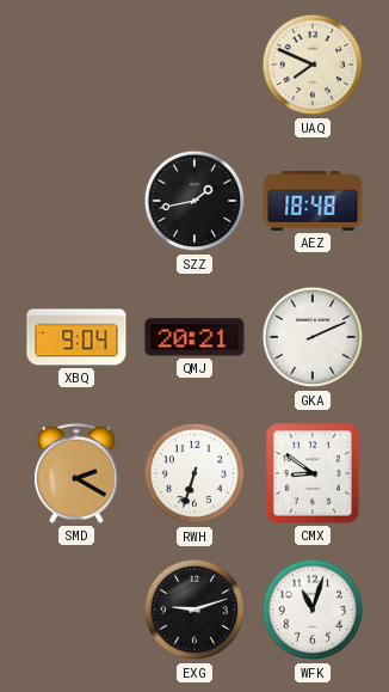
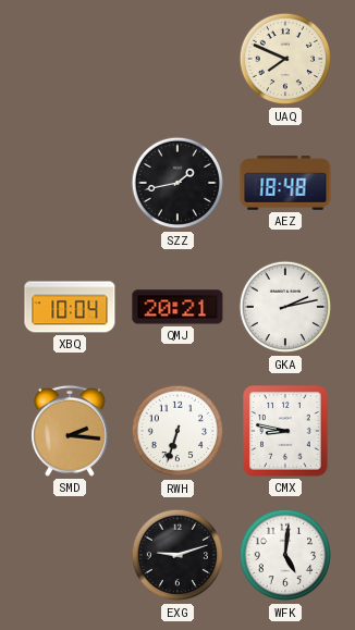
XBQ: 9:04 -> 10:04 (70, 307)
GKA: 2:11 -> 2:13 (285, 307)
SMD: 2:20 -> 2:16 (70, 431)
CMX: 8:51 -> 8:47 (286, 431)
WFK: 11:03 -> 5:01 (285, 555)
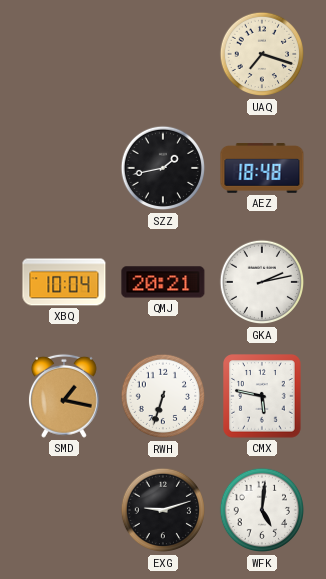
UAQ: 7:49 -> 7:18 (262, 54)
SMD: 2:16 -> 1:17 (64, 396)
CMX: 8:47 -> 5:47 (263, 396)
